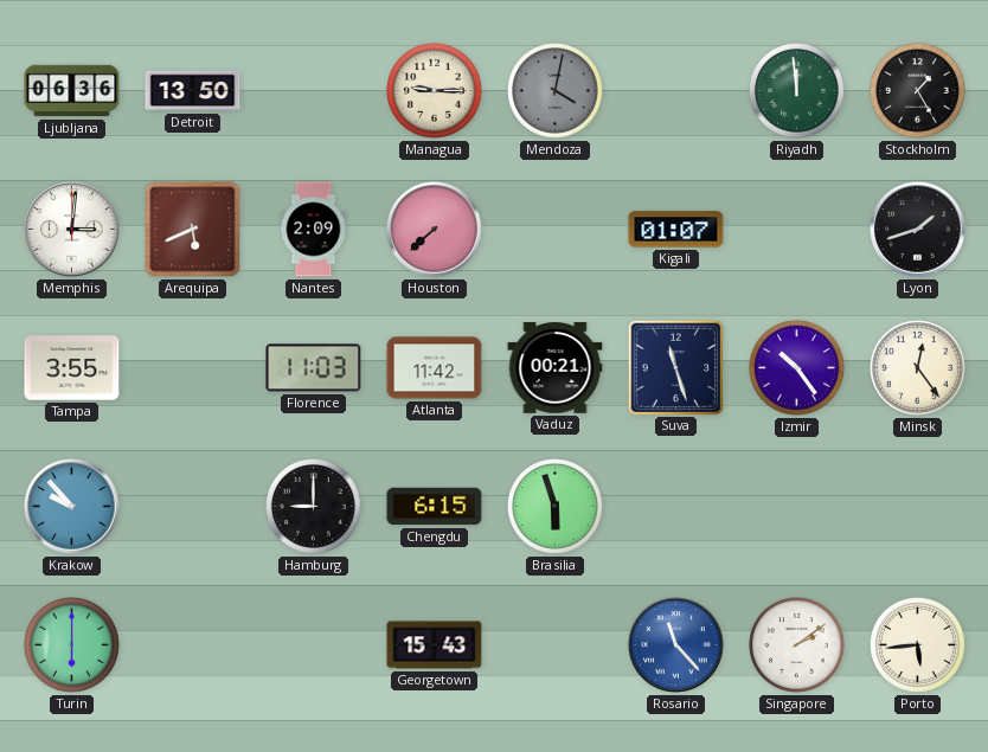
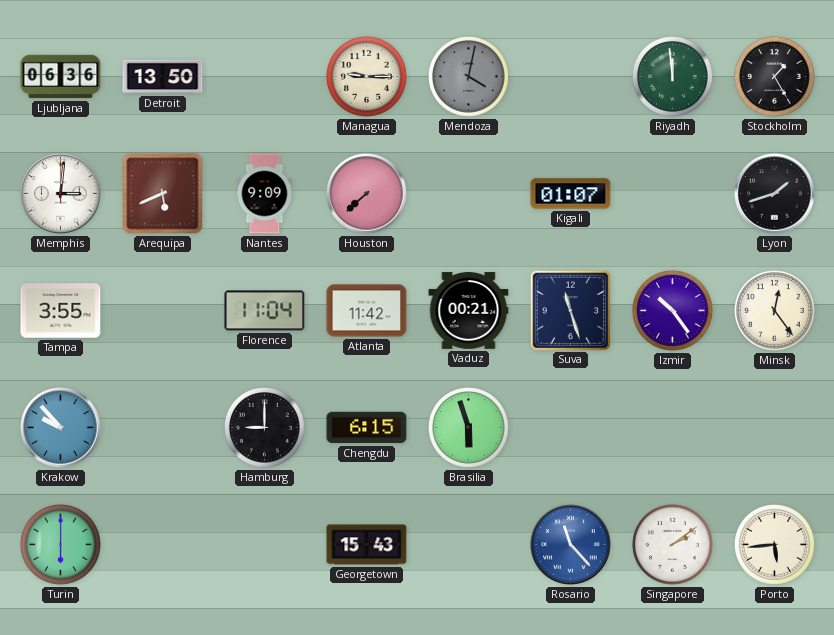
Nantes: 2:09 -> 9:09 (265, 194)
Florence: 11:03 -> 11:04 (265, 311)
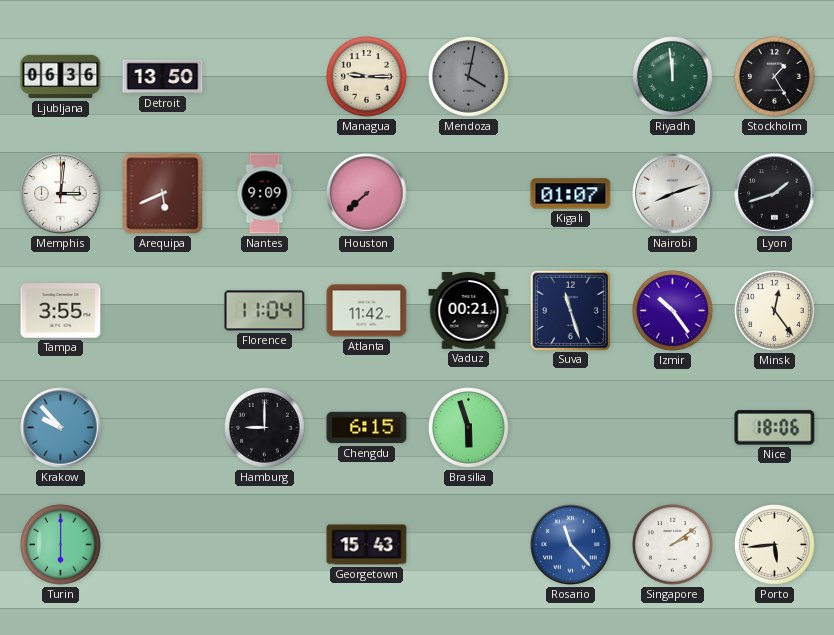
Nairobi: none -> 8:12 (673, 194)
Nice: none -> 18:06 (775, 428)
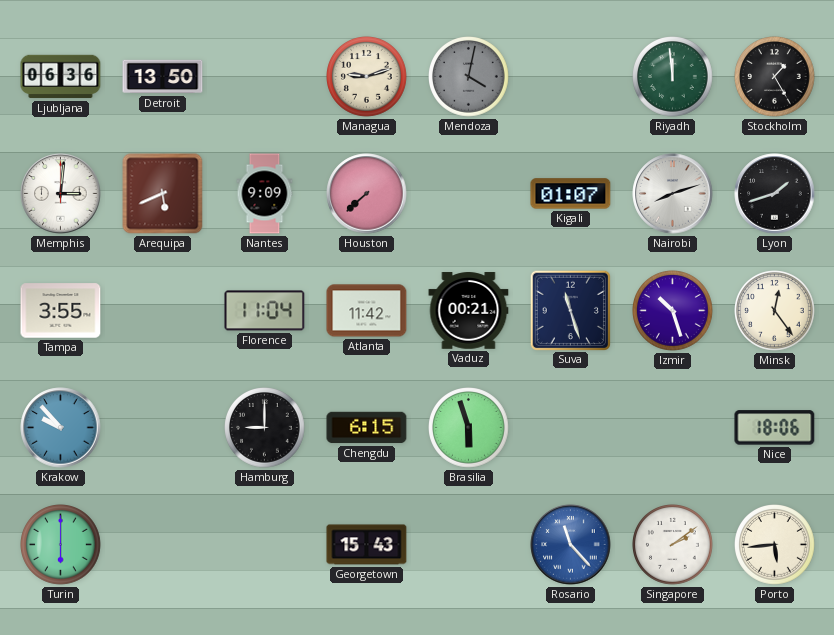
Managua: 9:15 -> 9:12 (367, 77)
Izmir: 10:24 -> 10:27 (673, 311)
